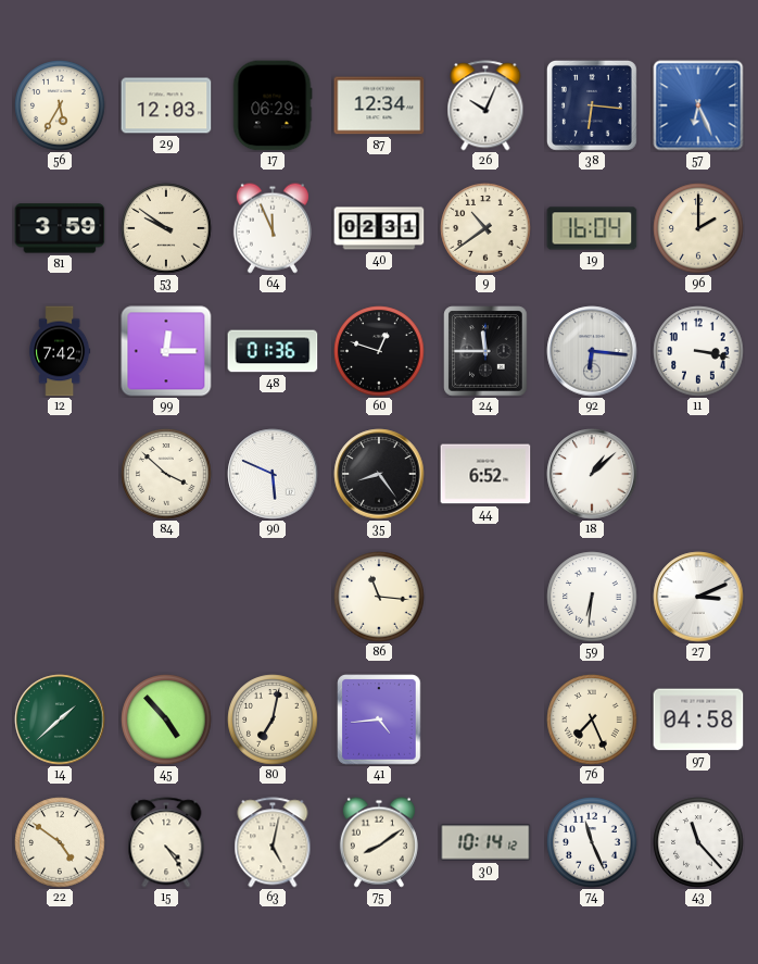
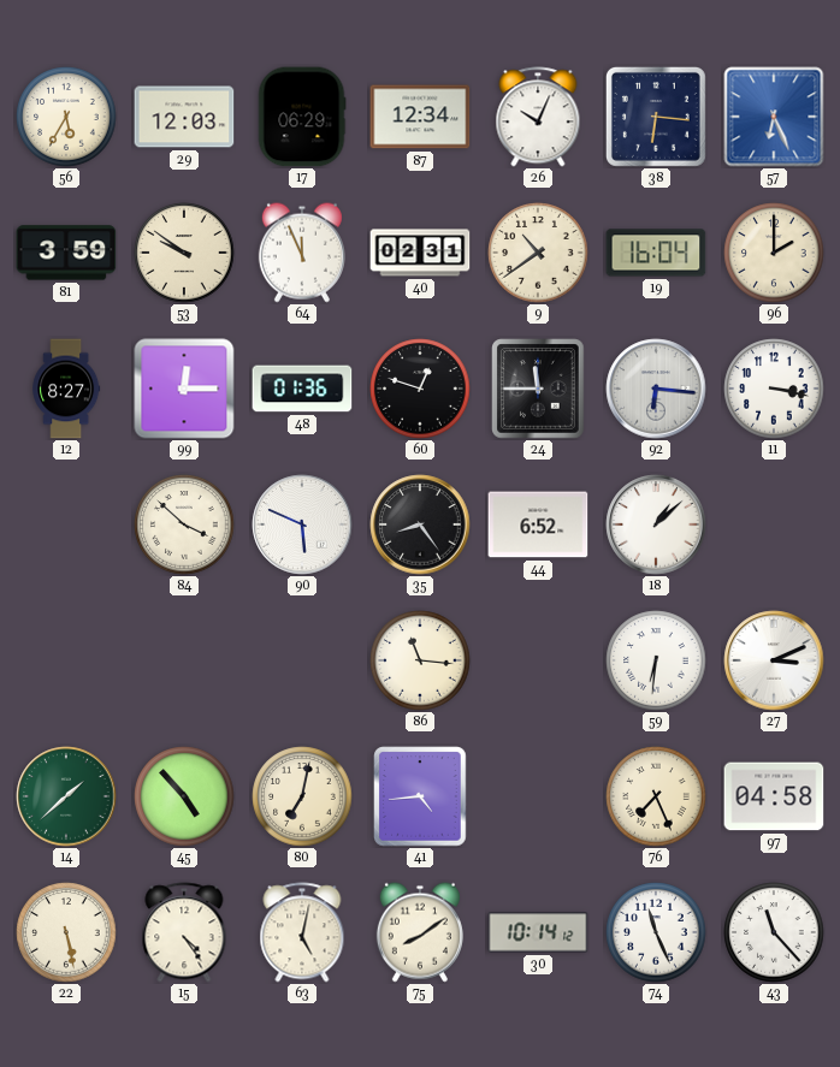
12: 7:42 -> 8:27 (66, 389)
22: 4:51 -> 5:28 (66, 932)
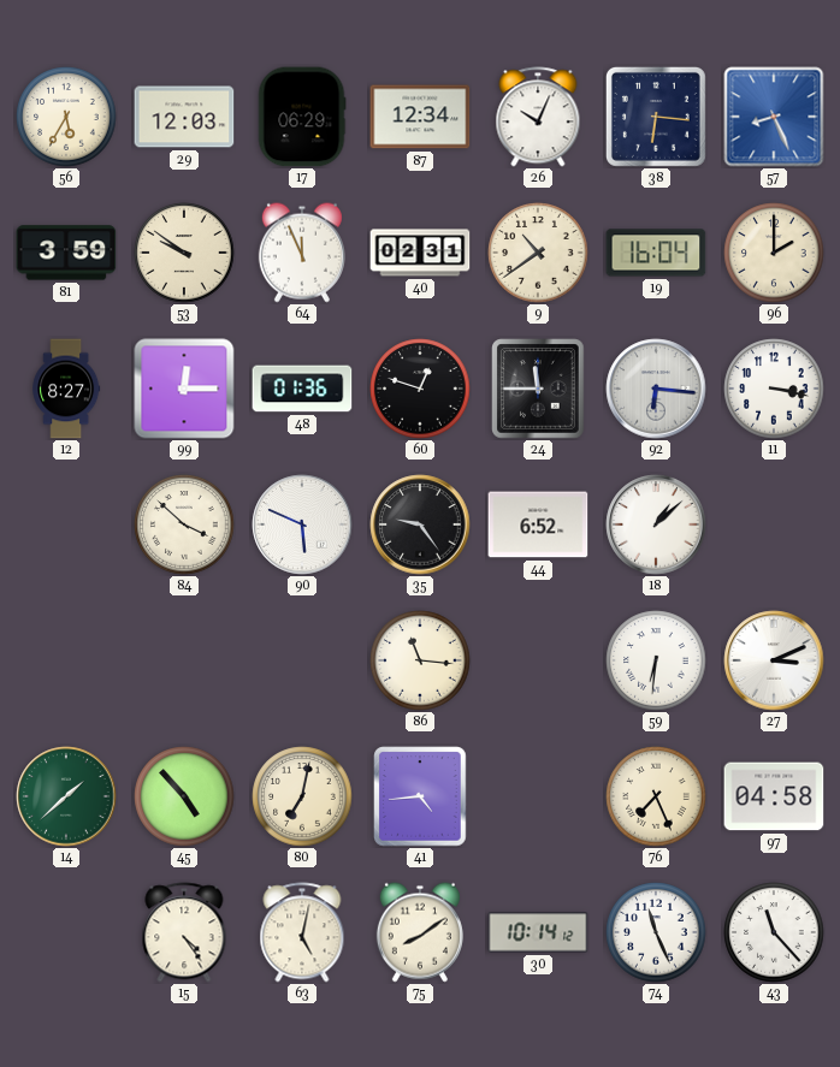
57: 6:26 -> 8:26 (774, 117)
35: 8:24 -> 9:24 (420, 524)
22: 5:28 -> none (66, 932)
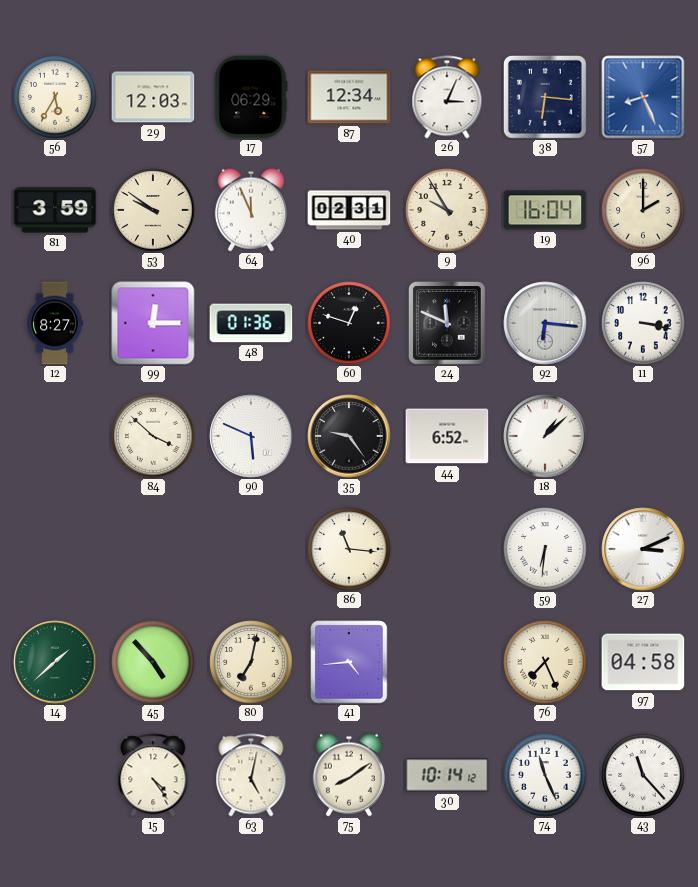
26: 10:04 -> 3:04 (447, 97)
9: 10:39 -> 9:55 (447, 210)
24: 11:45 -> 11:49 (447, 323)
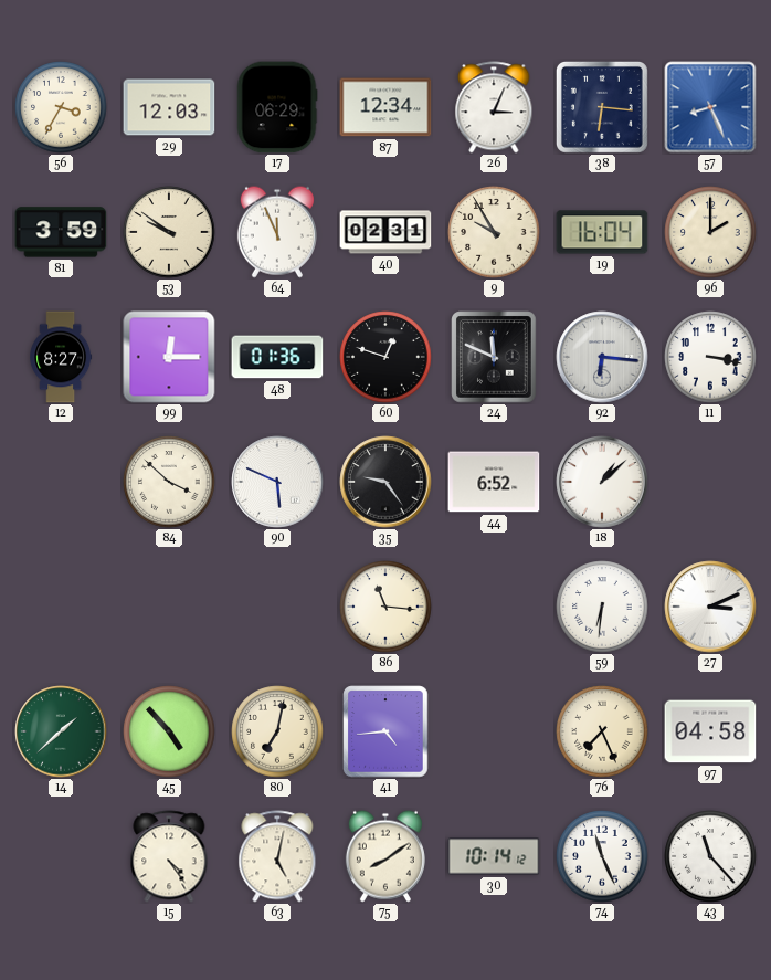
56: 5:35 -> 3:35 (61, 107)
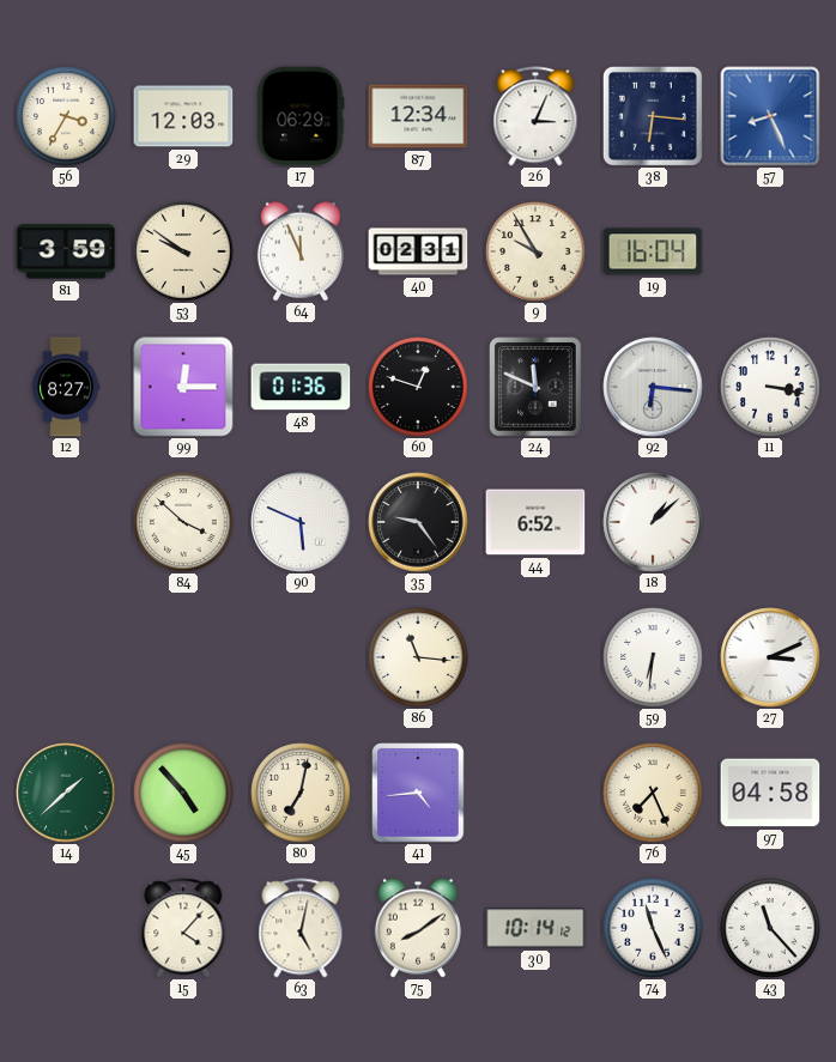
96: 2:00 -> none (710, 232)
15: 4:24 -> 4:07 (183, 928)
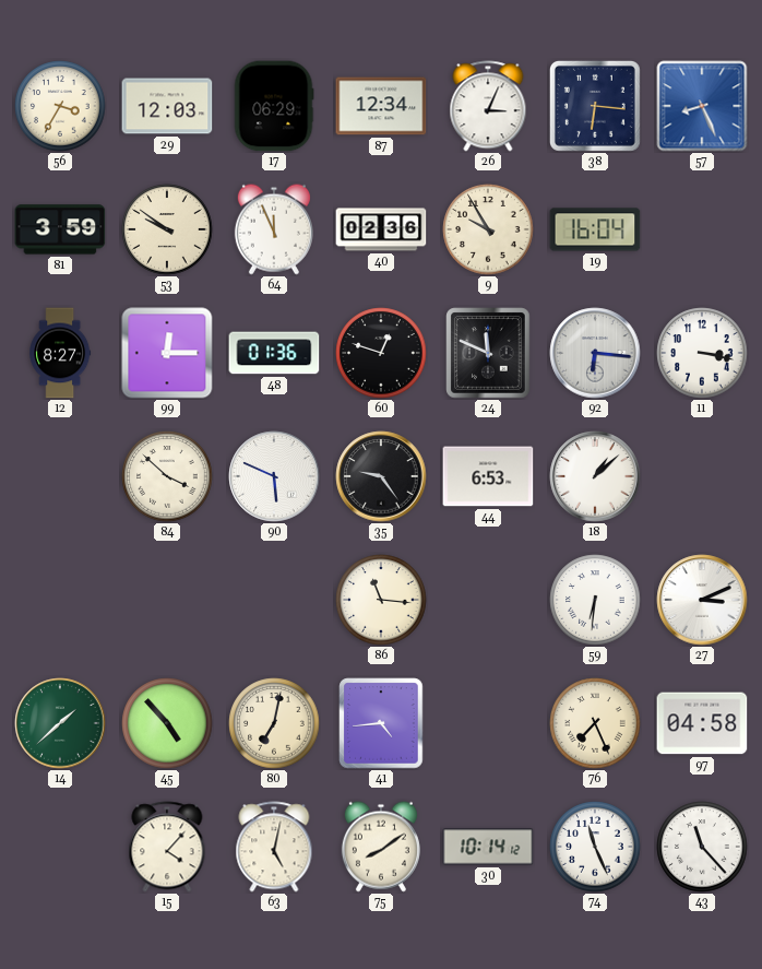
40: 02:31 -> 02:36 (381, 229)
44: 6:52 -> 6:53 (488, 476)
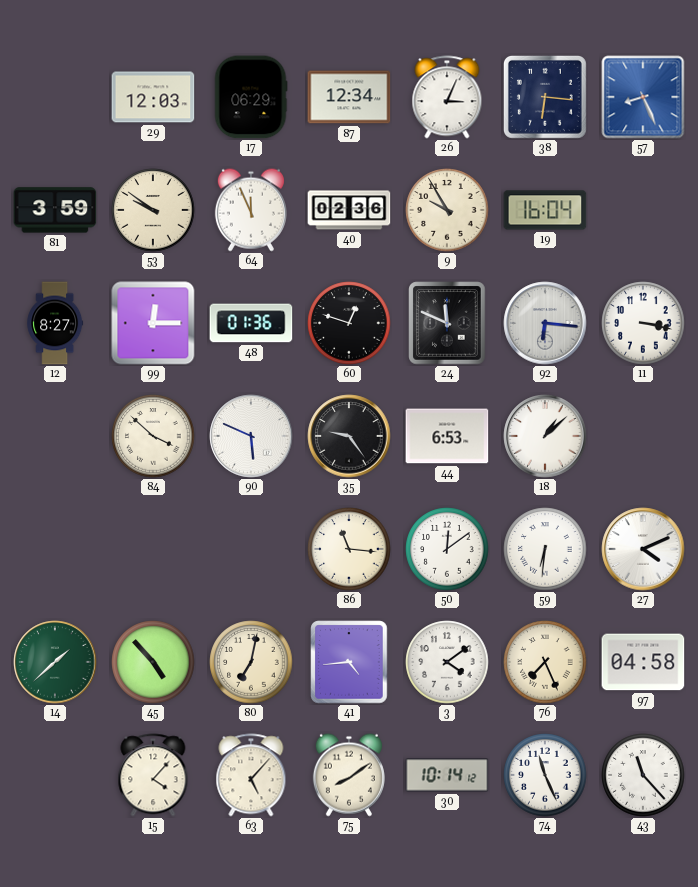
56: 3:35 -> none (60, 106)
50: none -> 12:09 (447, 549)
27: 3:11 -> 4:11 (643, 549)
3: none -> 4:09 (447, 662)
63: 5:02 -> 5:07 (251, 775)
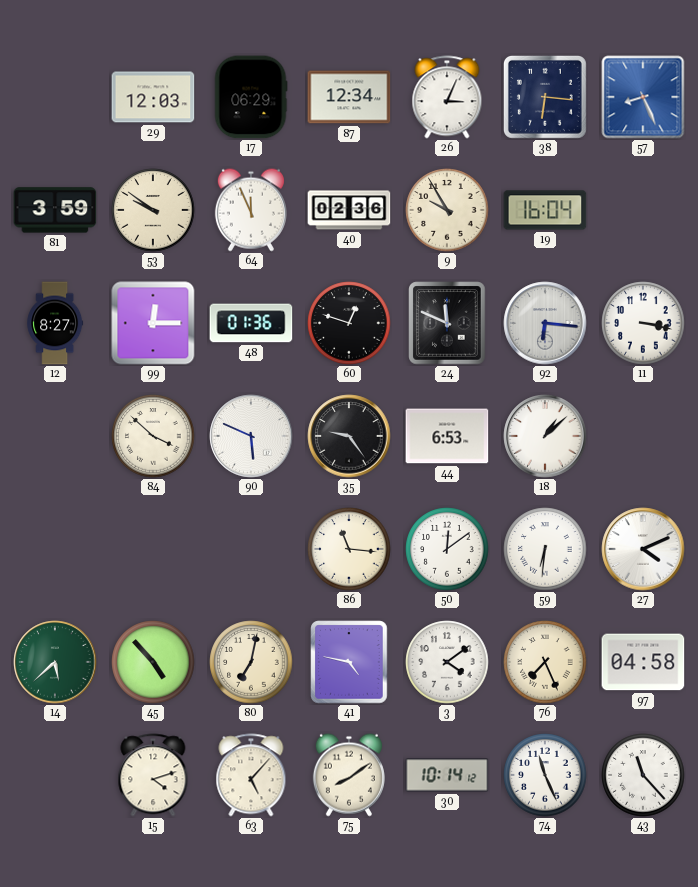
14: 1:38 -> 5:38 (55, 662)
41: 4:44 -> 4:47 (349, 662)
15: 4:07 -> 4:12 (153, 775)
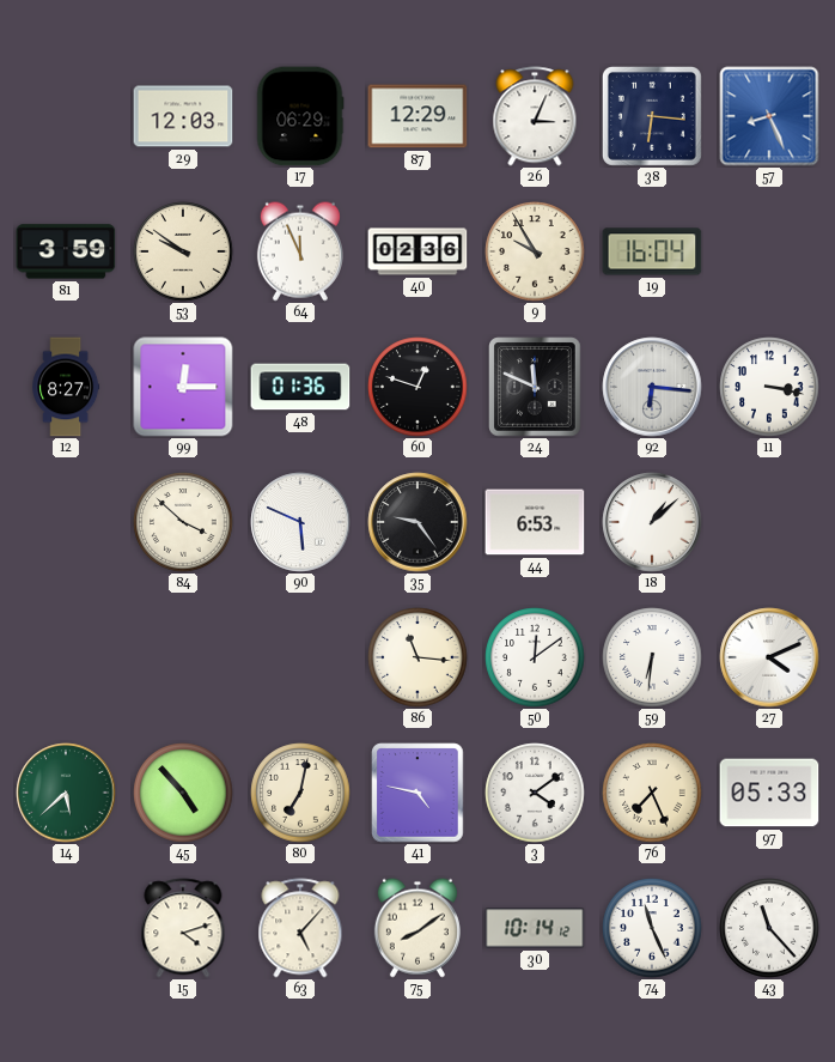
87: 12:34 -> 12:29 (417, 116)
97: 04:58 -> 05:33 (769, 793)
